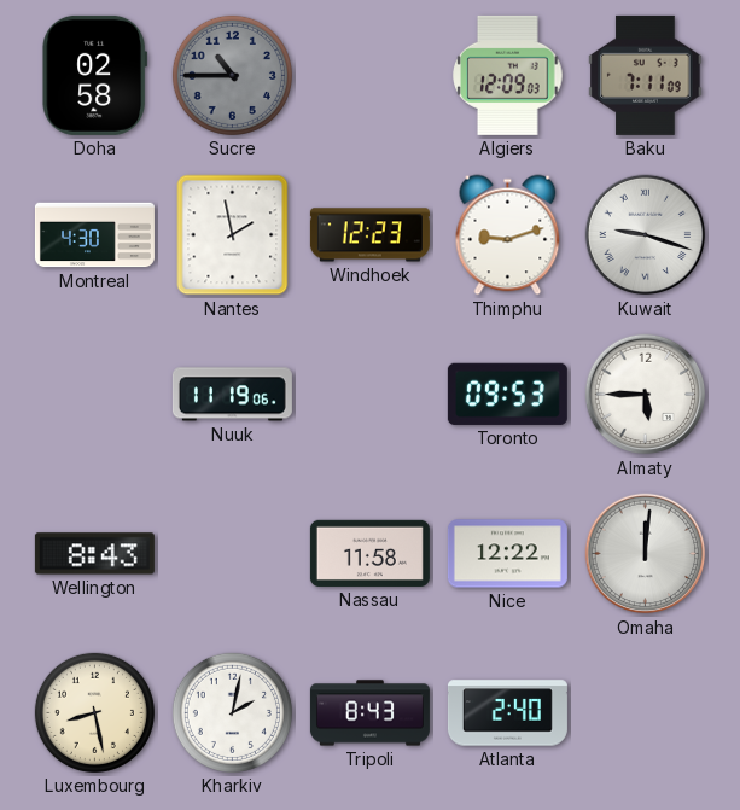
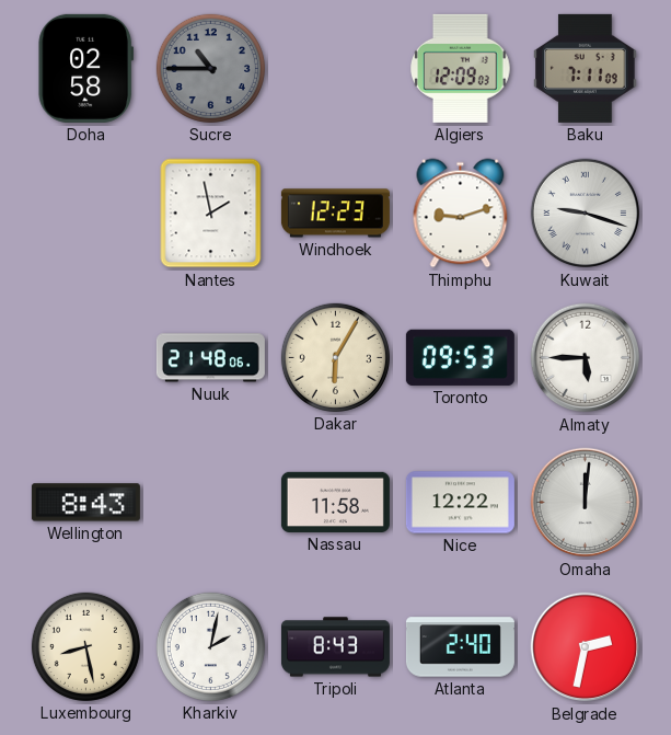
Montreal: 4:30 -> none (94, 235)
Nuuk: 11:19 -> 21:48 (210, 358)
Dakar: none -> 6:05 (335, 357)
Belgrade: none -> 2:32 (586, 647)
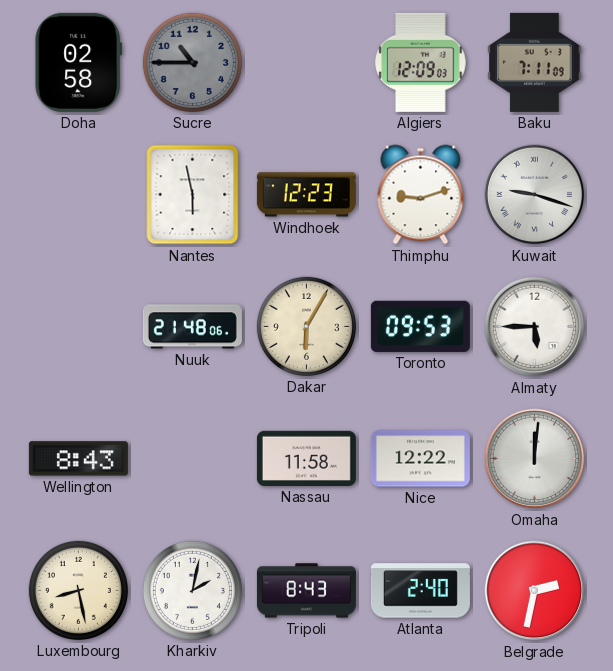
Nantes: 1:58 -> 5:58 (193, 195)
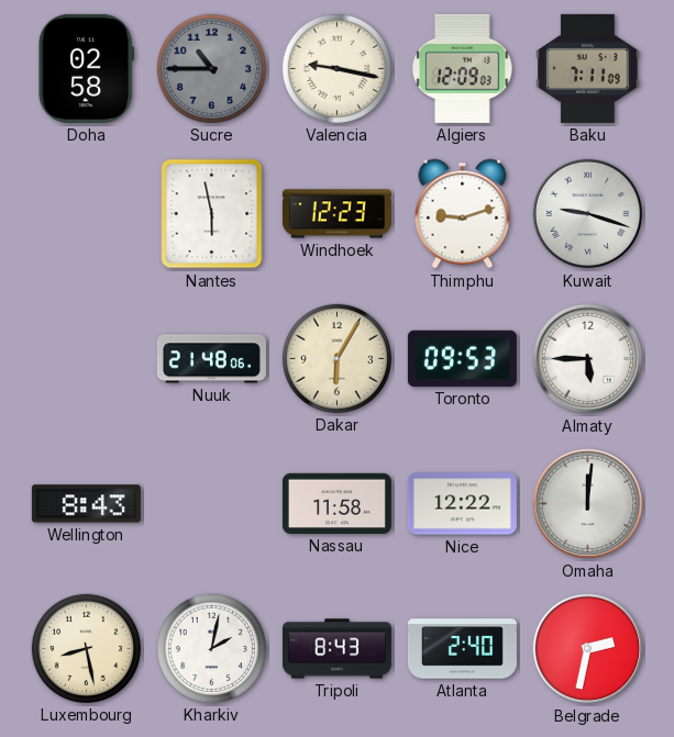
Valencia: none -> 9:17 (336, 68)
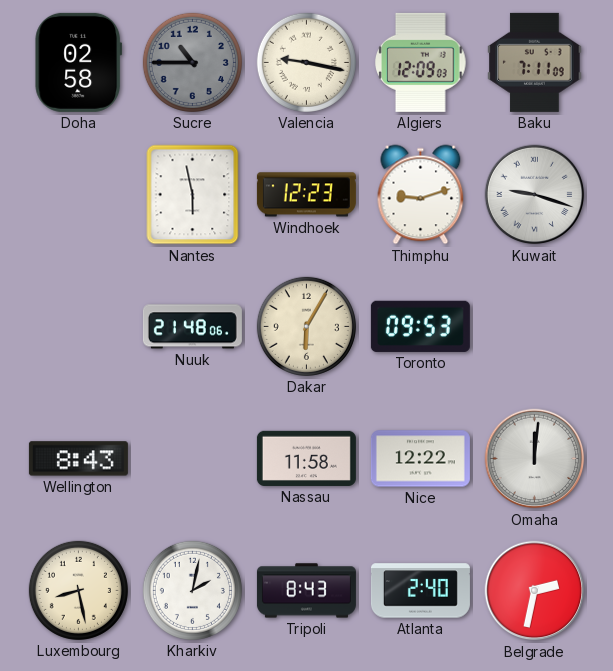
Almaty: 5:45 -> none (588, 359)
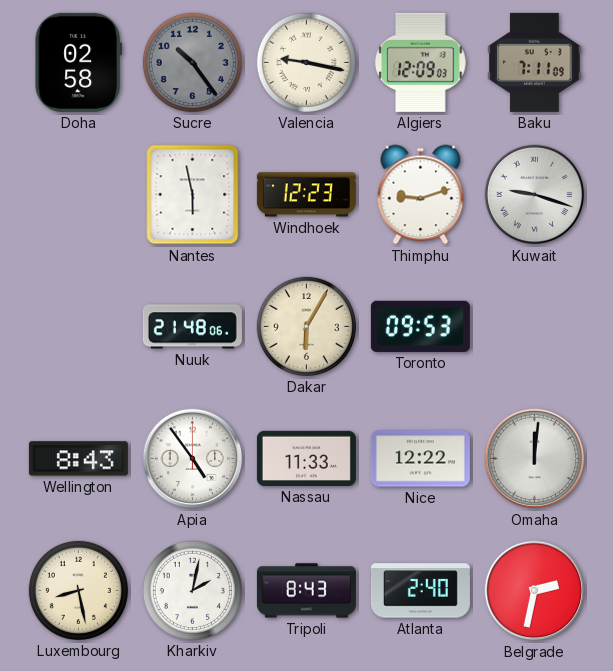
Sucre: 10:45 -> 10:24 (192, 62)
Apia: none -> 4:54 (193, 459)
Nassau: 11:58 -> 11:33 (306, 458)
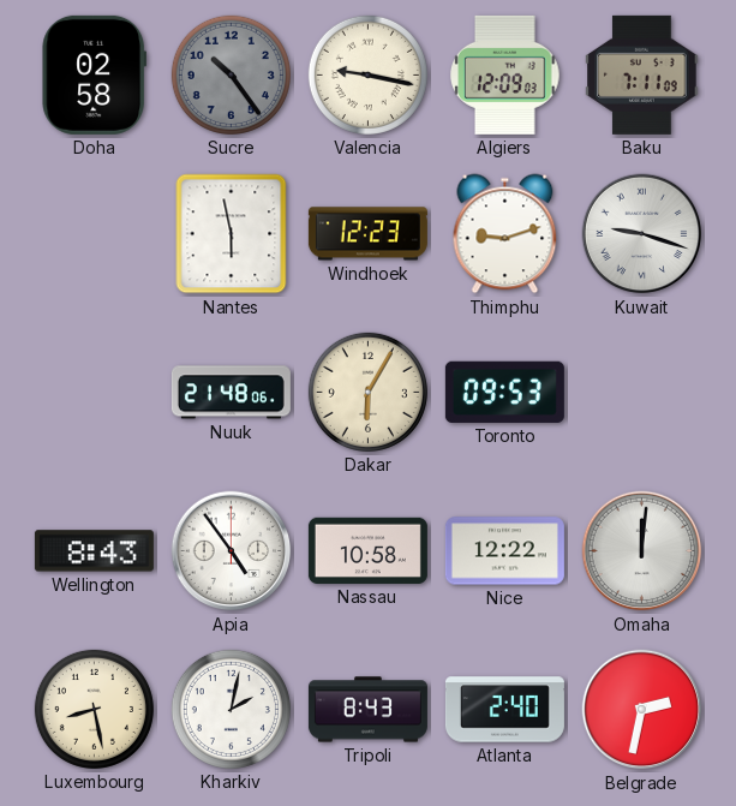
Nassau: 11:33 -> 10:58 (367, 550)
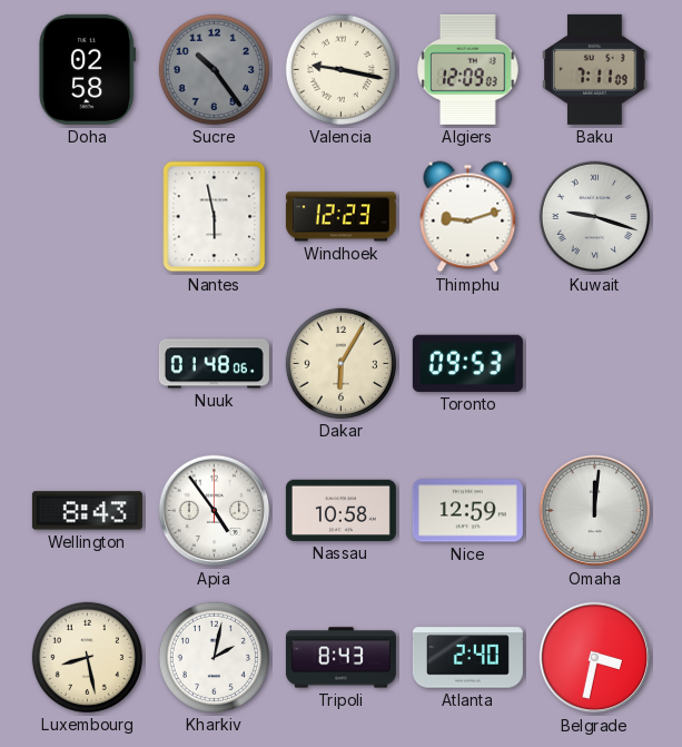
Nuuk: 21:48 -> 01:48 (214, 364)
Nice: 12:22 -> 12:59 (467, 511)
Belgrade: 2:32 -> 3:32 (595, 658)
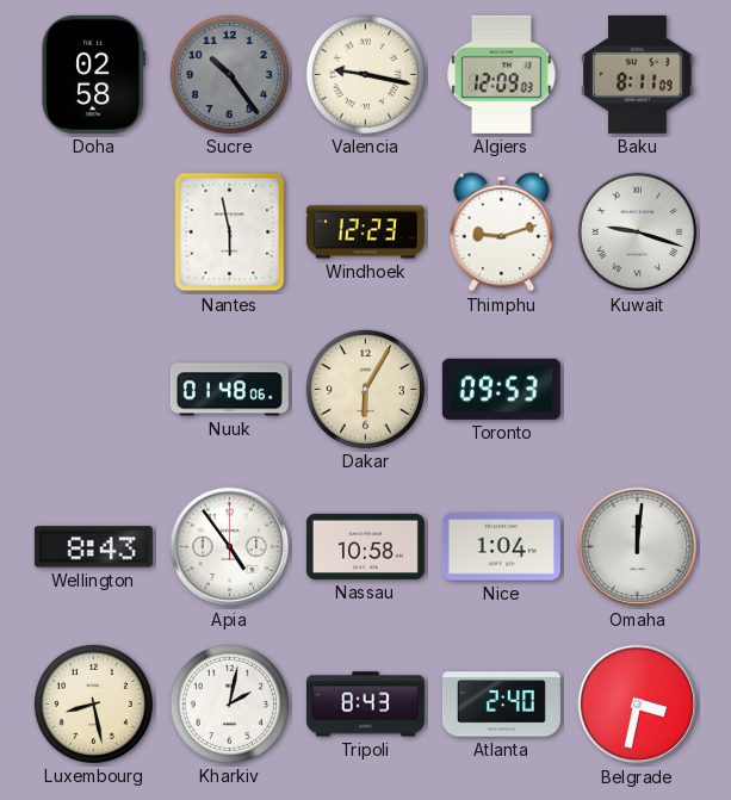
Baku: 7:11 -> 8:11 (638, 74)
Nice: 12:59 -> 1:04 (501, 547)
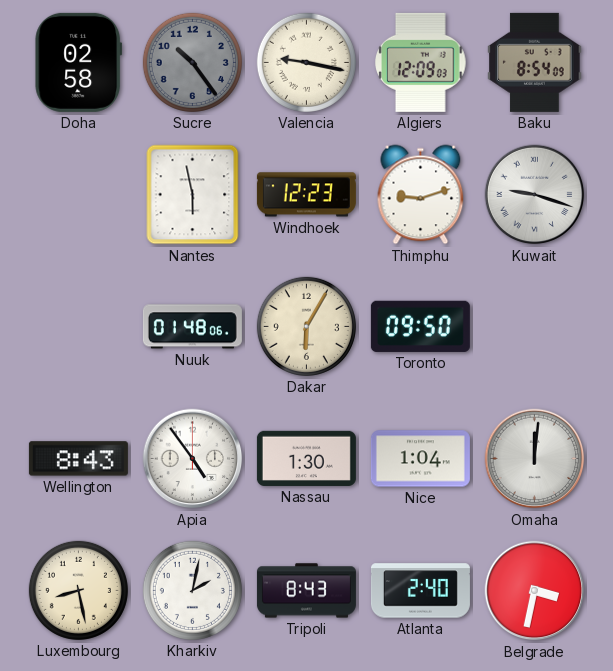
Baku: 8:11 -> 8:54 (535, 62)
Toronto: 09:53 -> 09:50 (420, 326)
Nassau: 10:58 -> 1:30 (306, 458)
